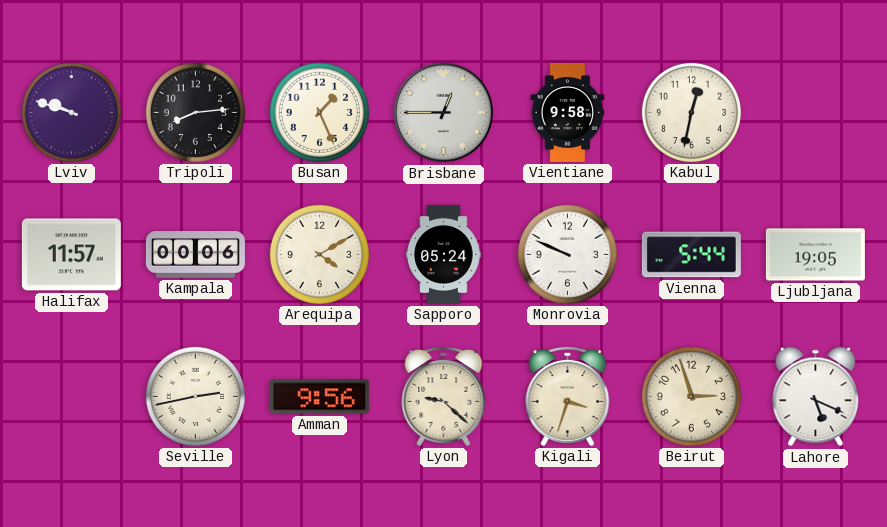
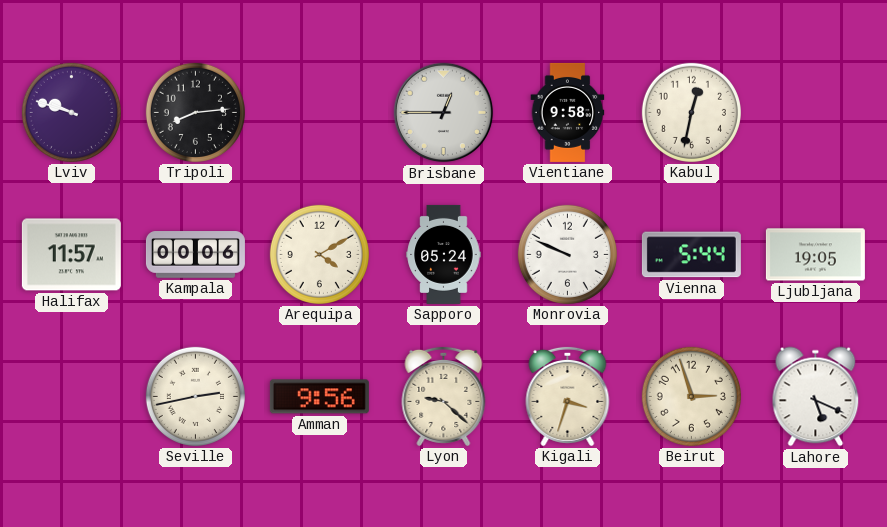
Busan: 1:26 -> none (319, 112)
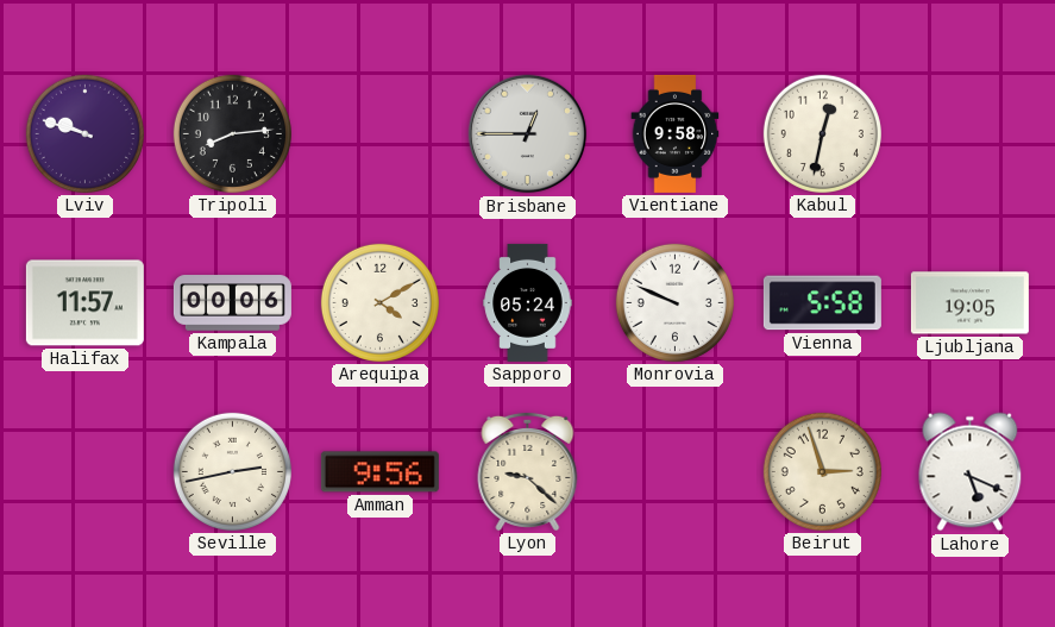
Vienna: 5:44 -> 5:58 (822, 303)
Kigali: 3:33 -> none (568, 396)
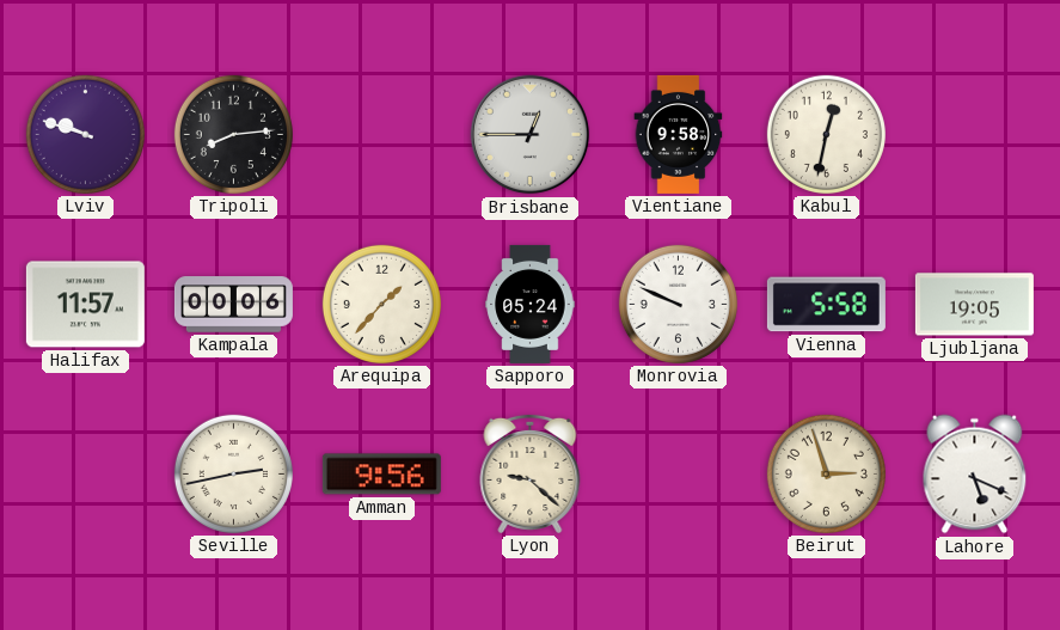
Arequipa: 4:10 -> 1:37 (381, 304)
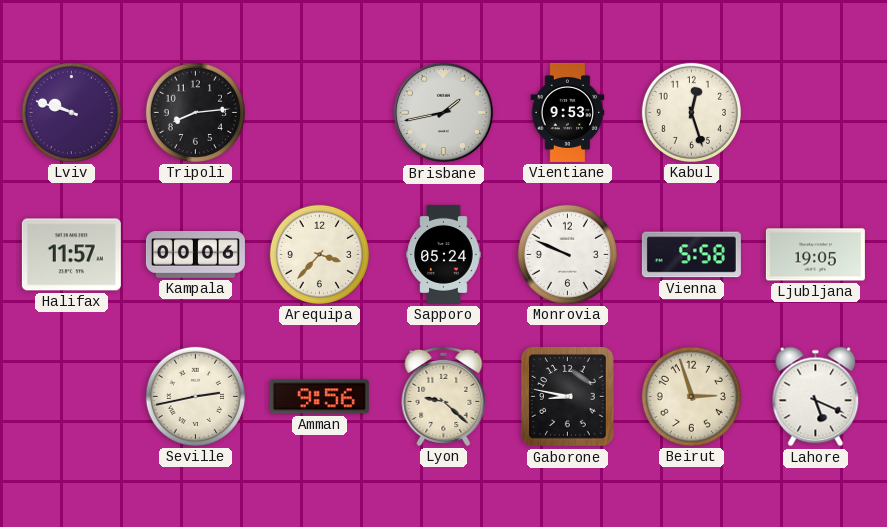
Brisbane: 12:45 -> 1:43 (444, 113)
Vientiane: 9:58 -> 9:53 (568, 112)
Kabul: 12:32 -> 12:27 (691, 112)
Arequipa: 1:37 -> 3:37 (319, 254)
Gaborone: none -> 8:47 (568, 397)
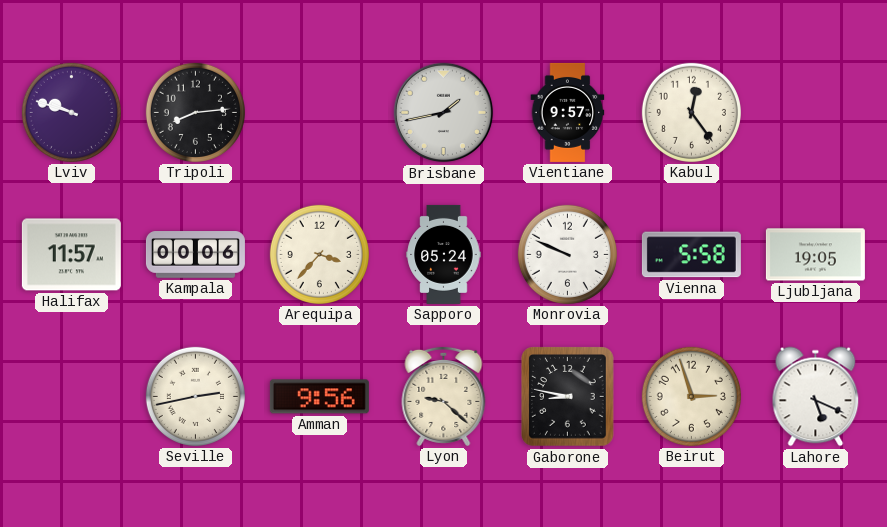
Vientiane: 9:53 -> 9:57 (568, 112)
Kabul: 12:27 -> 12:24 (691, 112)
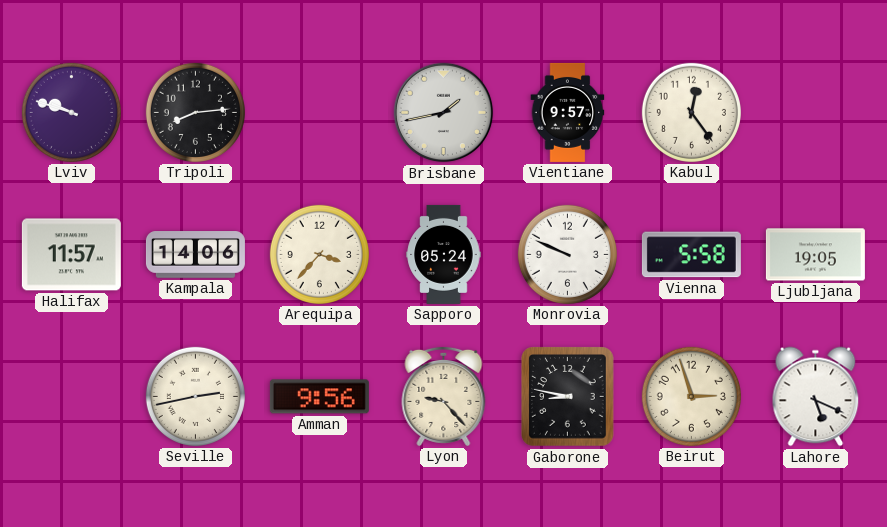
Kampala: 00:06 -> 14:06 (195, 255)
Lyon: 9:22 -> 9:23 (444, 396)
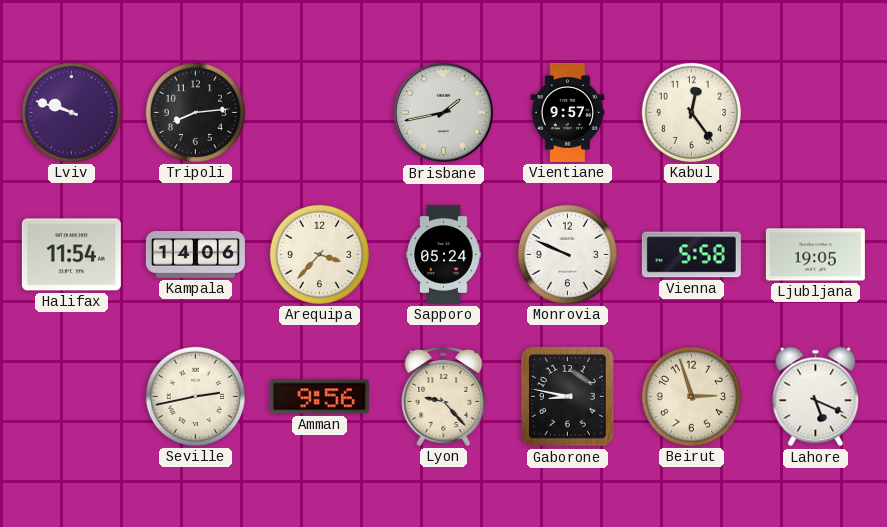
Halifax: 11:57 -> 11:54 (71, 255)
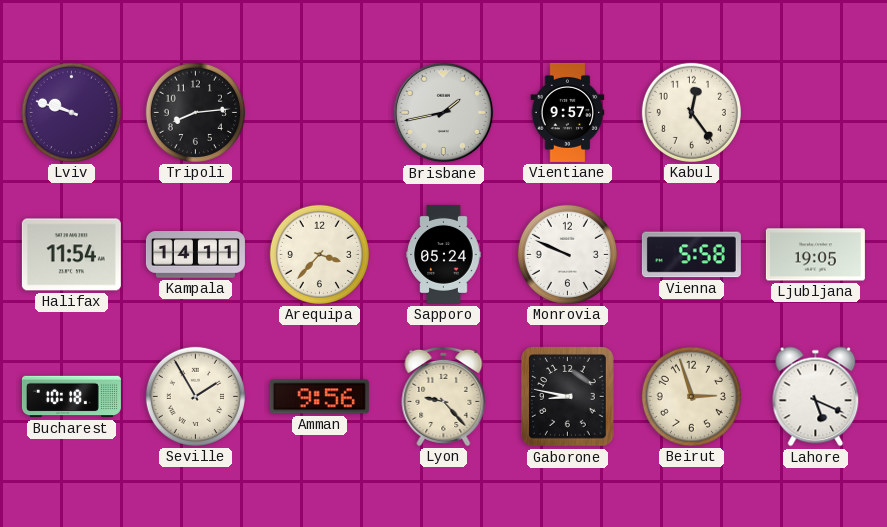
Kampala: 14:06 -> 14:11 (195, 255)
Bucharest: none -> 10:18 (71, 397)
Seville: 2:43 -> 1:55 (195, 396)
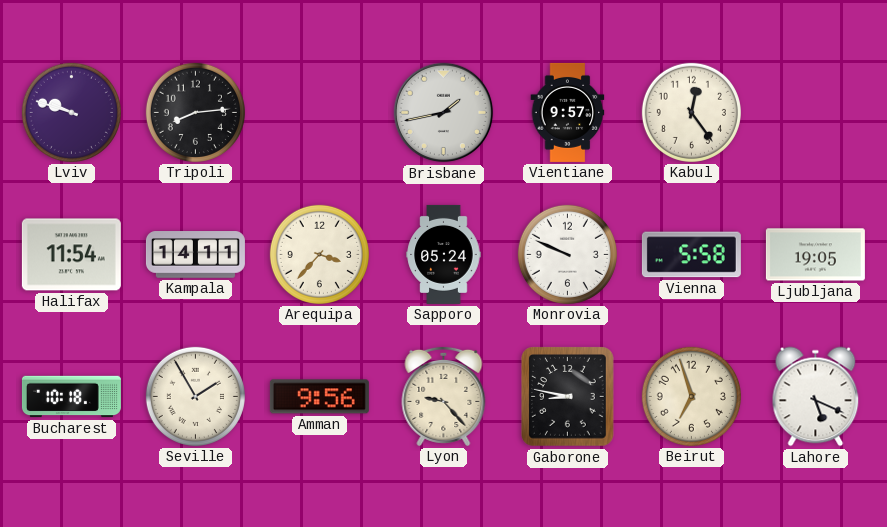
Beirut: 2:57 -> 6:57 (691, 396)
